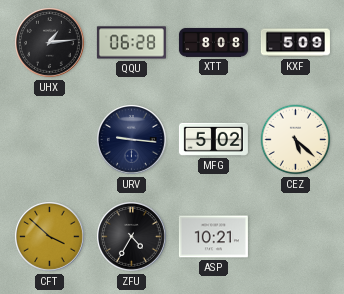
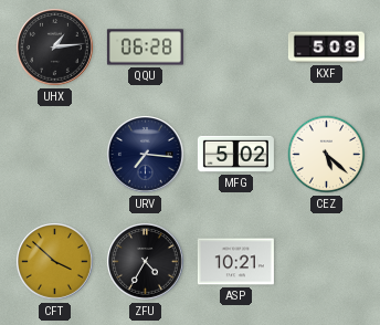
XTT: 8:08 -> none (213, 42)
URV: 9:16 -> 7:16 (146, 155)
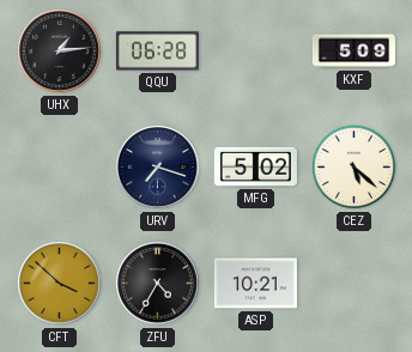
URV: 7:16 -> 7:18 (158, 168)
